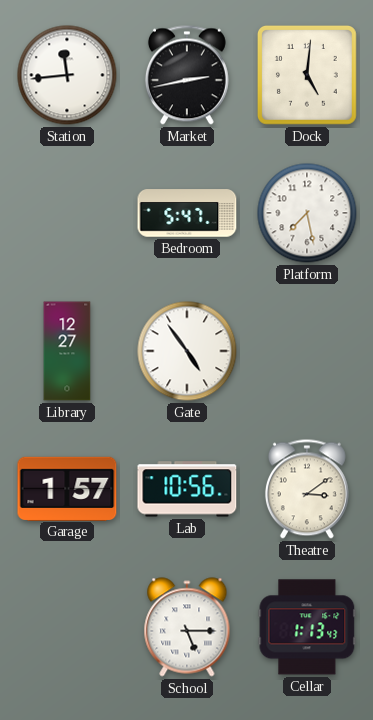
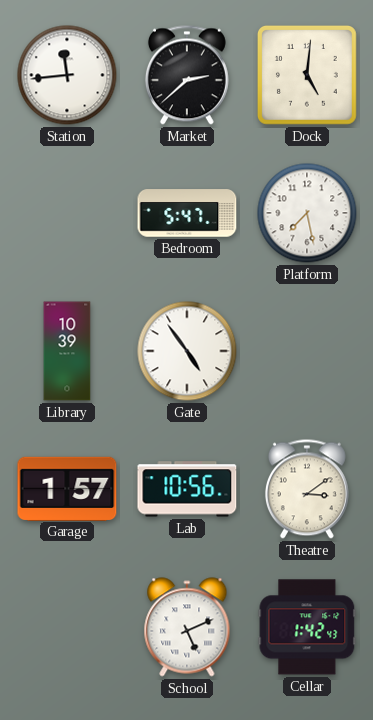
Market: 2:43 -> 2:38 (187, 75)
Library: 12:27 -> 10:39 (67, 351)
School: 5:15 -> 5:11 (187, 627)
Cellar: 1:13 -> 1:42 (307, 627)
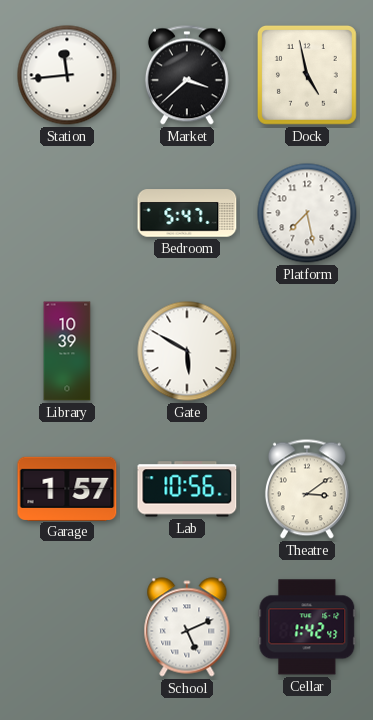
Market: 2:38 -> 3:38 (187, 75)
Dock: 5:01 -> 4:58 (307, 75)
Gate: 4:54 -> 5:50 (187, 351)
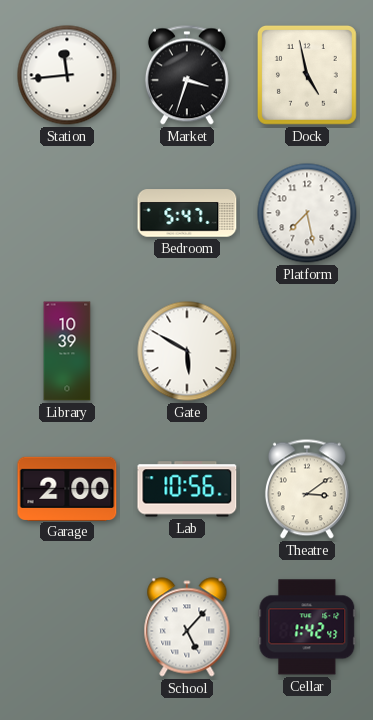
Market: 3:38 -> 3:33 (187, 75)
Garage: 1:57 -> 2:00 (67, 488)
School: 5:11 -> 5:07 (187, 627)
